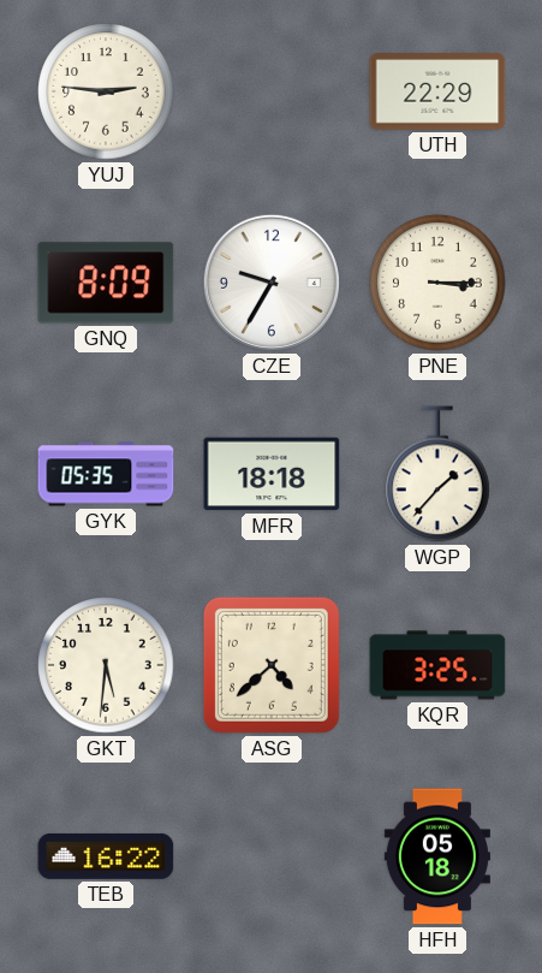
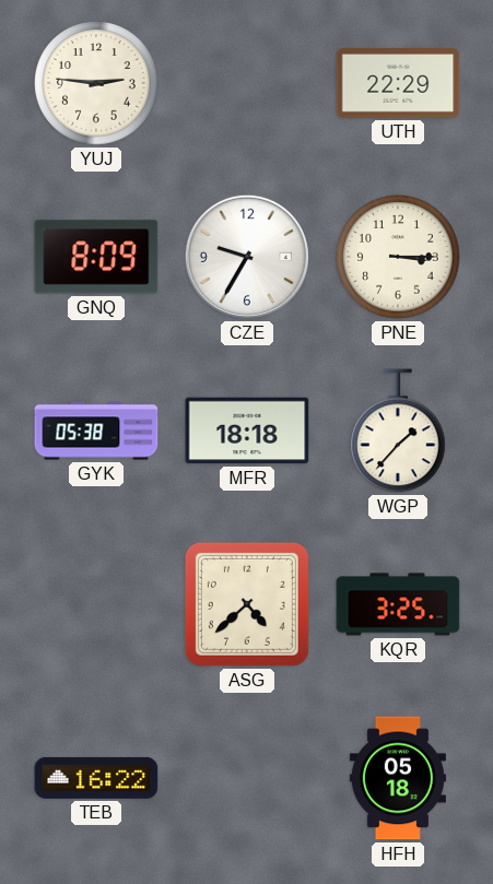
GYK: 05:35 -> 05:38 (96, 431)
GKT: 5:31 -> none (106, 665)
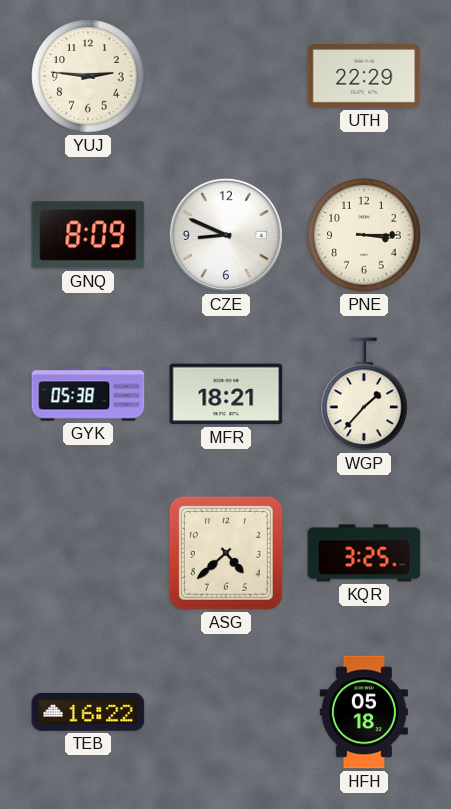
CZE: 9:35 -> 8:49 (226, 235)
MFR: 18:18 -> 18:21 (226, 394)
